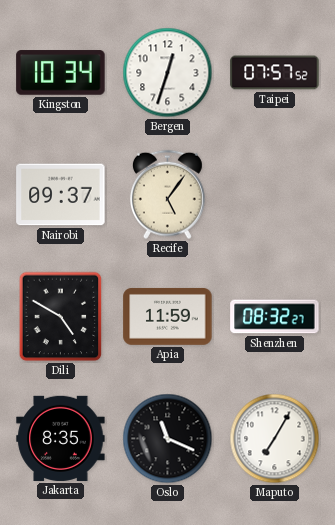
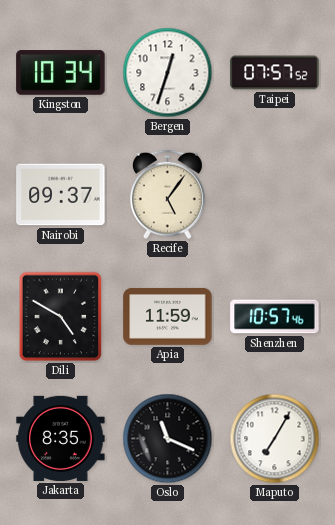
Shenzhen: 08:32 -> 10:57 (275, 317)
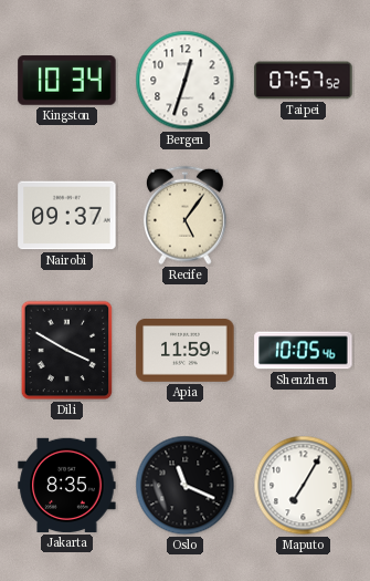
Dili: 4:50 -> 3:50 (67, 351)
Shenzhen: 10:57 -> 10:05 (304, 351)
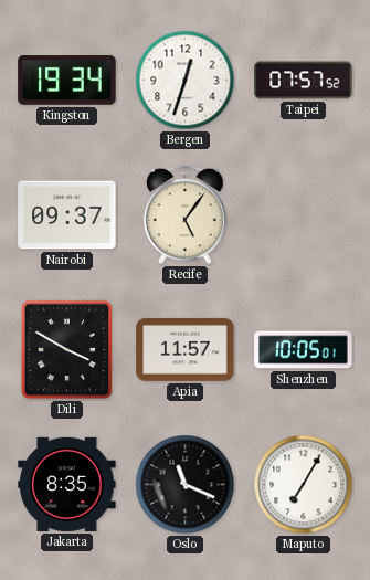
Kingston: 10:34 -> 19:34 (67, 81)
Apia: 11:59 -> 11:57 (186, 349)
Shenzhen: 10:05:46 -> 10:05:01 (304, 350)
